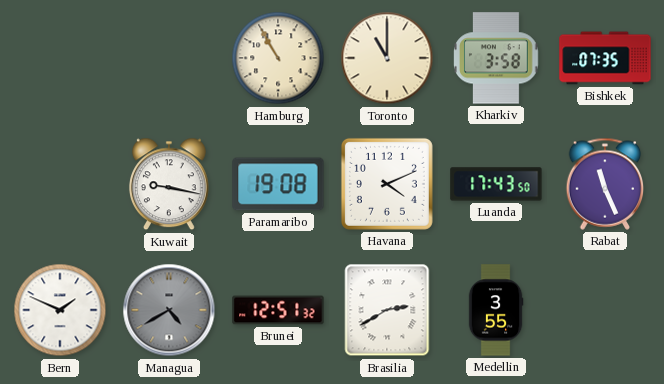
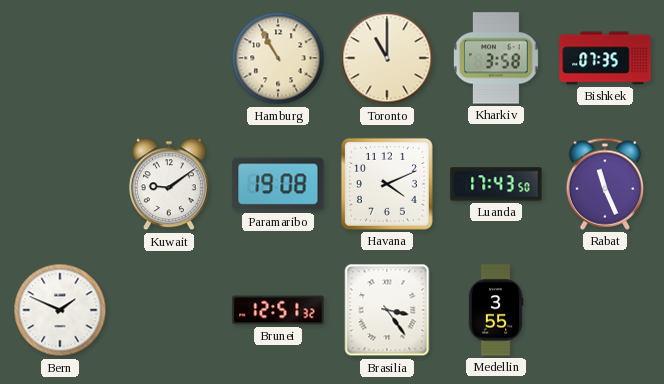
Kuwait: 9:17 -> 9:09 (169, 184)
Managua: 4:40 -> none (169, 310)
Brasilia: 2:40 -> 3:24 (387, 310)
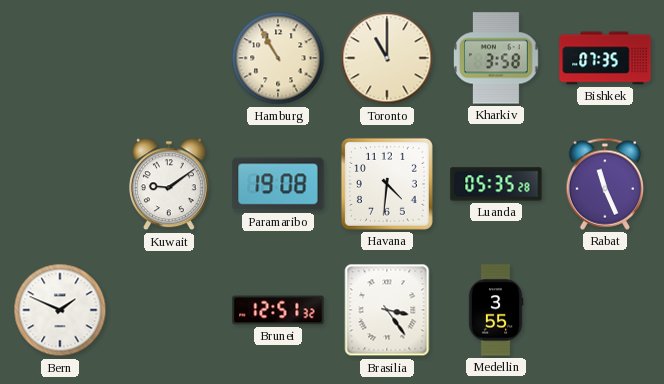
Havana: 4:11 -> 4:31 (387, 184)
Luanda: 17:43 -> 05:35 (496, 184)
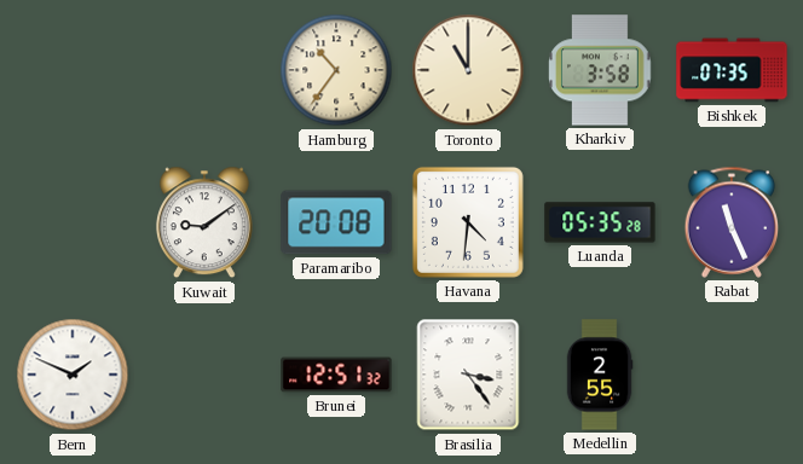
Hamburg: 10:55 -> 10:36 (336, 70)
Paramaribo: 19:08 -> 20:08 (336, 222)
Medellin: 3:55 -> 2:55 (600, 375)
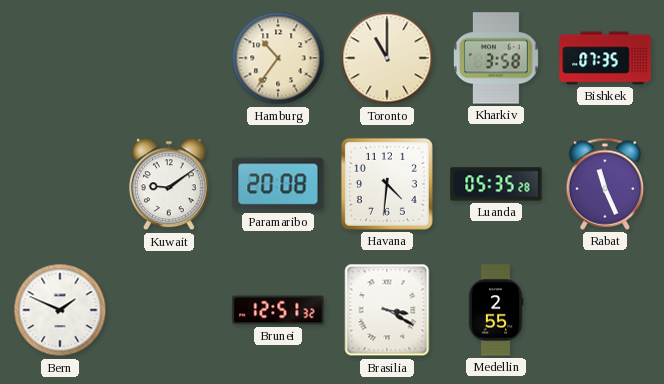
Brasilia: 3:24 -> 3:20 (387, 310)
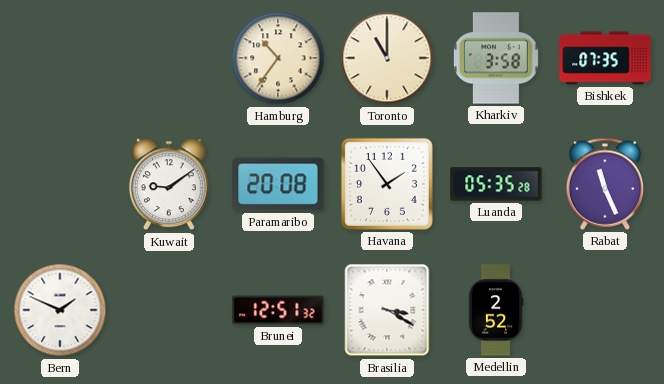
Havana: 4:31 -> 1:54 (387, 184)
Medellin: 2:55 -> 2:52 (496, 310)
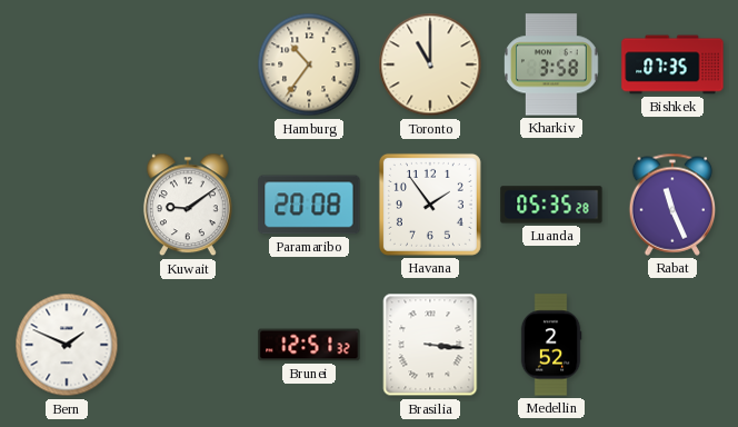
Brasilia: 3:20 -> 3:16 (430, 345)
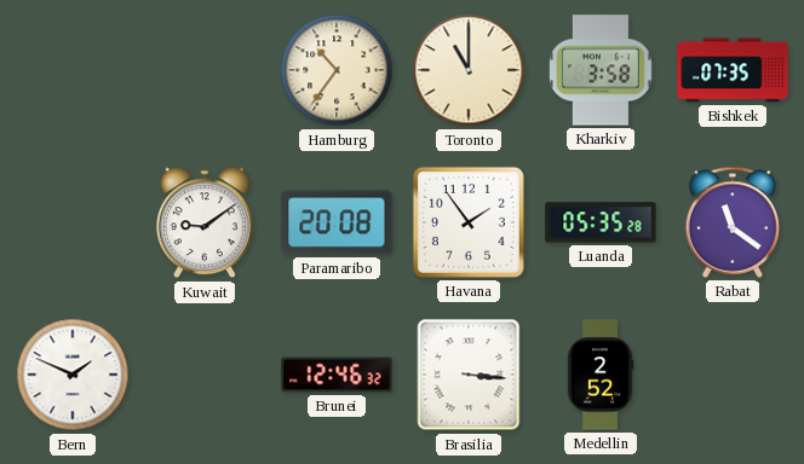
Rabat: 11:26 -> 11:21 (733, 222)
Brunei: 12:51 -> 12:46 (337, 375)
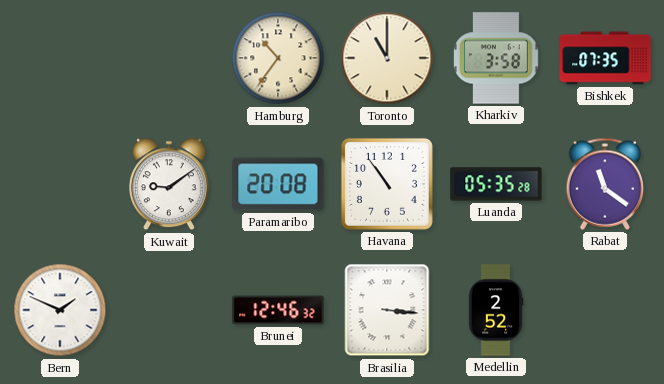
Havana: 1:54 -> 10:54 (387, 184)
